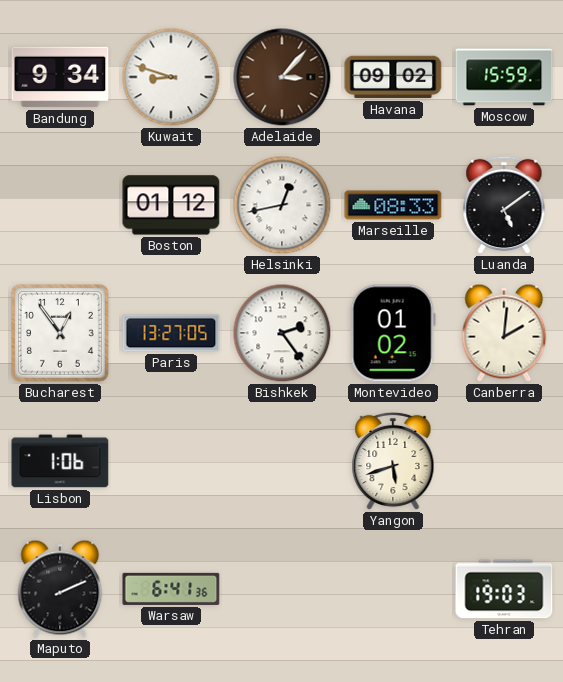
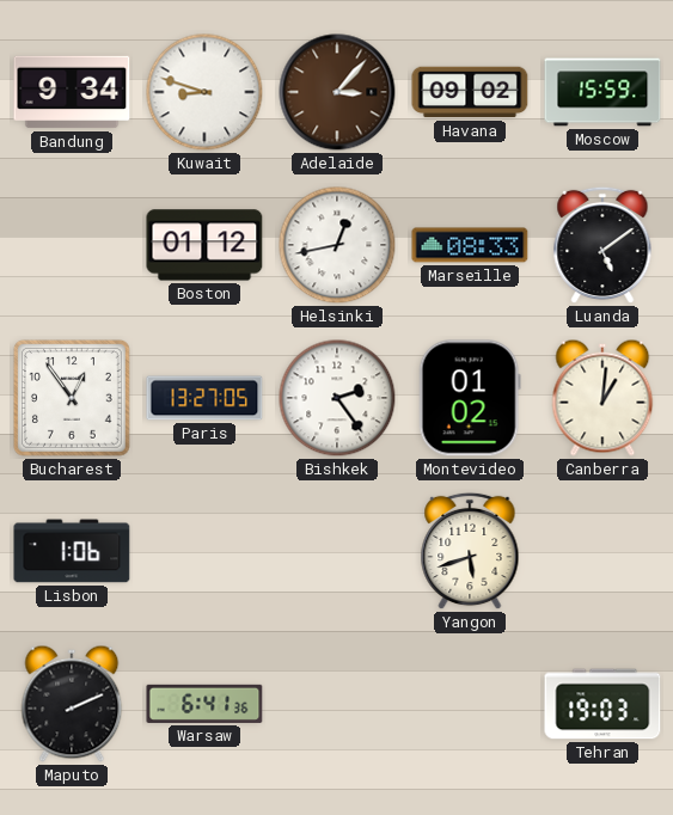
Canberra: 2:01 -> 1:01 (602, 398)
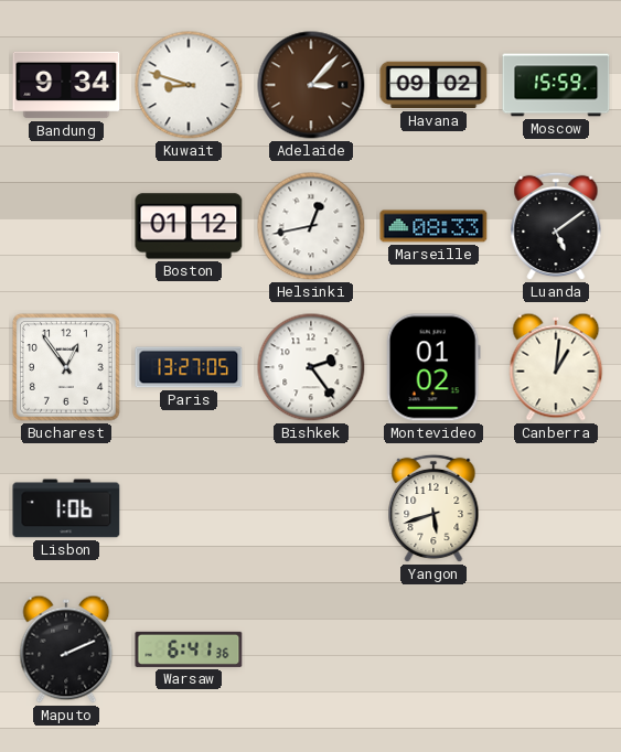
Tehran: 19:03 -> none (602, 704)
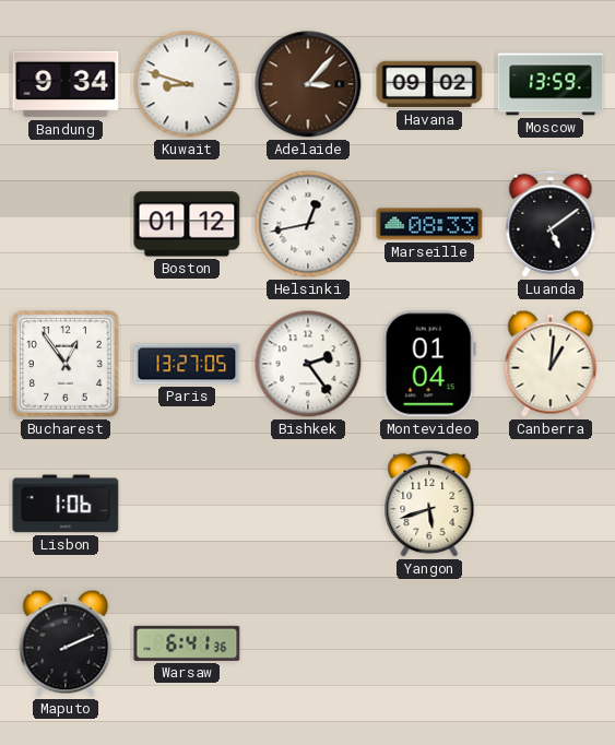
Moscow: 15:59 -> 13:59 (551, 84)
Montevideo: 01:02 -> 01:04 (429, 364)
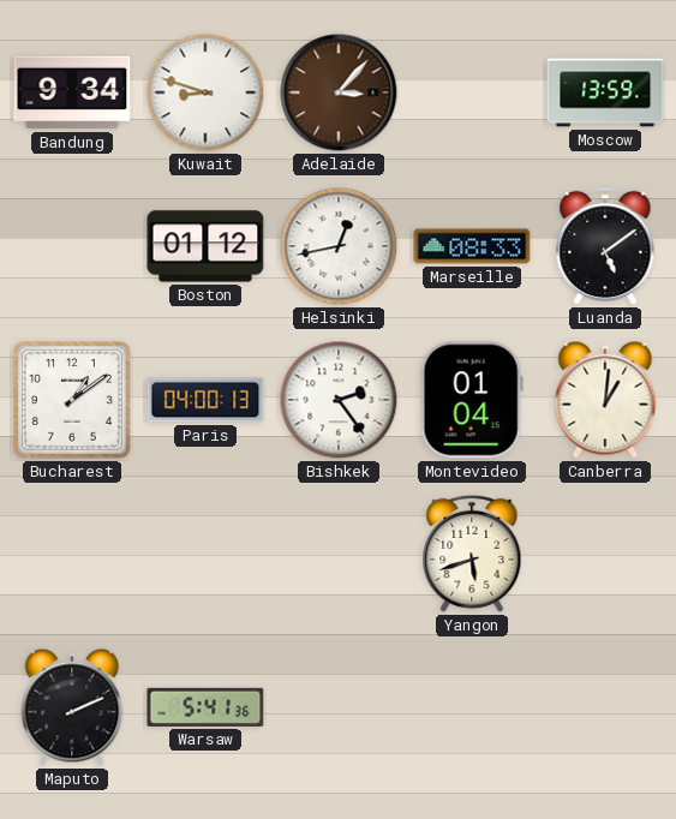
Havana: 09:02 -> none (429, 84)
Bucharest: 12:54 -> 1:09 (72, 400)
Paris: 13:27 -> 04:00 (205, 400)
Lisbon: 1:06 -> none (66, 504)
Warsaw: 6:41 -> 5:41 (205, 707)
